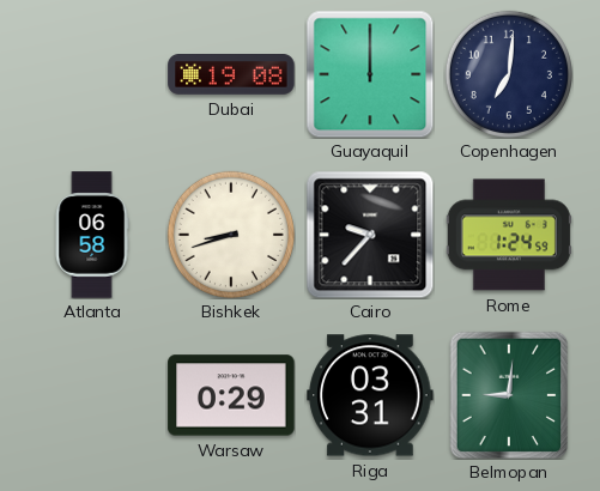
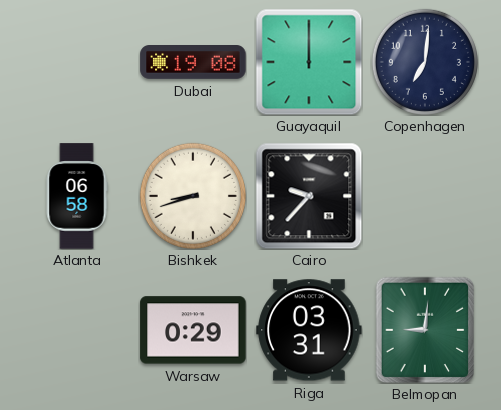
Rome: 1:24 -> none (509, 235)
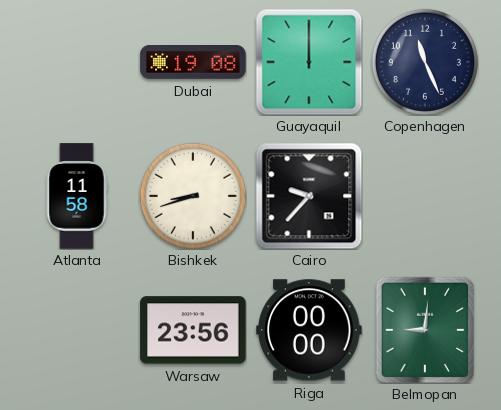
Copenhagen: 7:01 -> 11:26 (425, 62)
Atlanta: 06:58 -> 11:58 (77, 196)
Warsaw: 0:29 -> 23:56 (193, 330)
Riga: 03:31 -> 00:00 (309, 330)
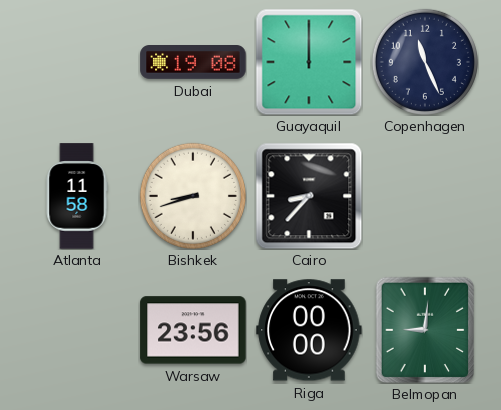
Cairo: 9:37 -> 8:37 (309, 196)
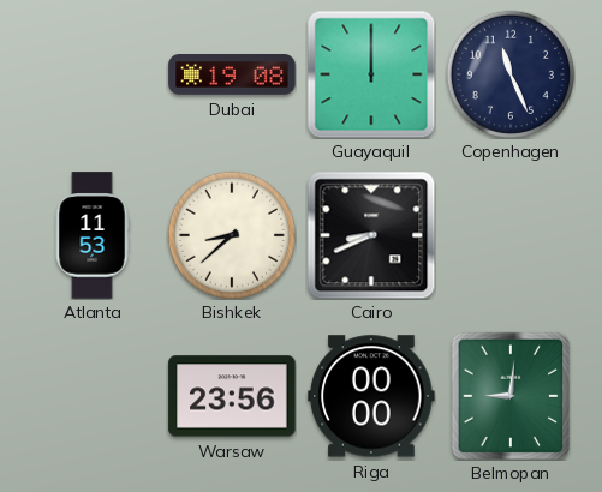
Atlanta: 11:58 -> 11:53 (93, 235)
Bishkek: 8:42 -> 8:38 (232, 235)
Cairo: 8:37 -> 8:41 (371, 235)
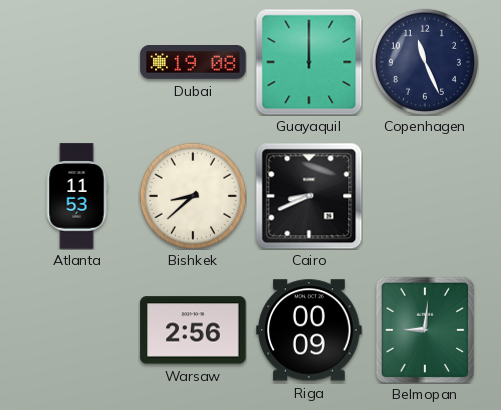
Warsaw: 23:56 -> 2:56 (193, 330)
Riga: 00:00 -> 00:09 (309, 330)
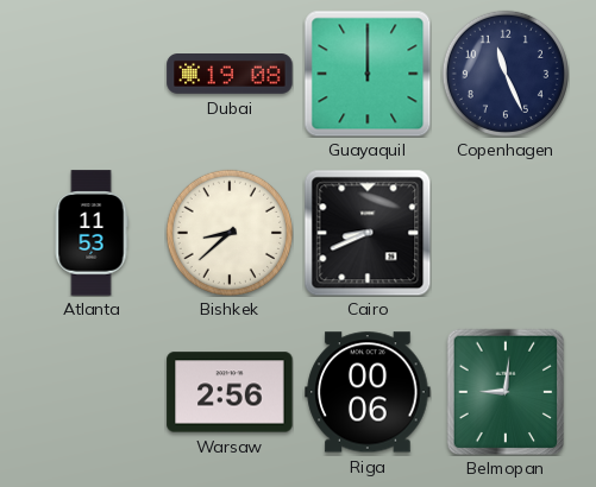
Riga: 00:09 -> 00:06 (368, 392)
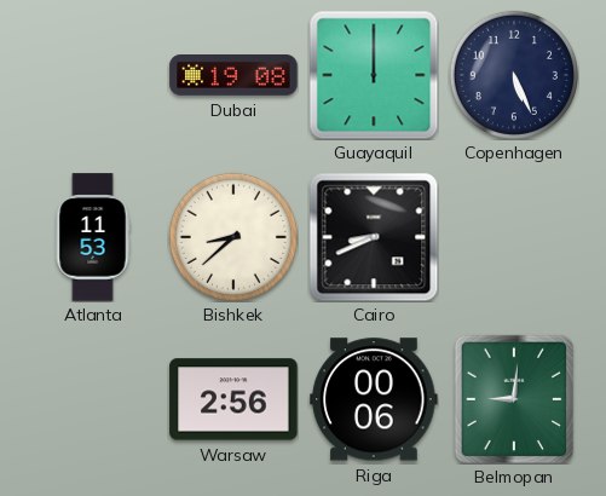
Copenhagen: 11:26 -> 5:26 (514, 75)
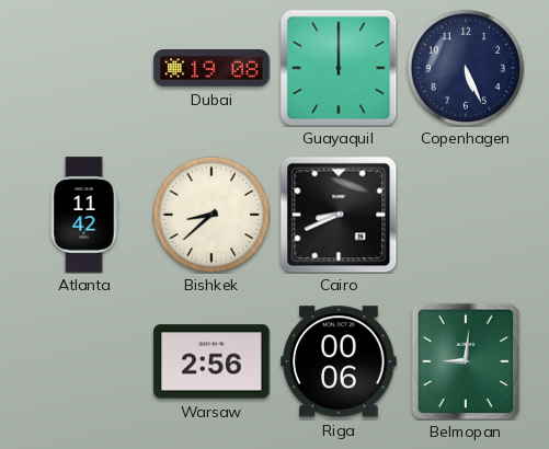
Atlanta: 11:53 -> 11:42 (84, 215)
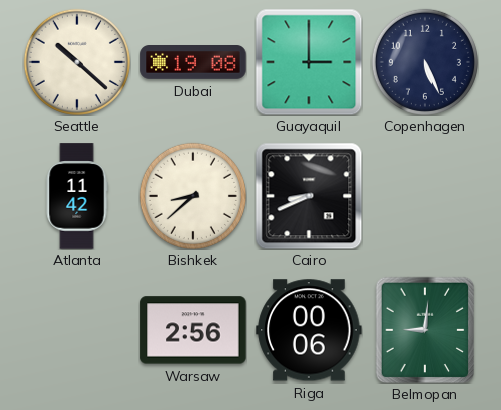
Seattle: none -> 10:22 (77, 62)
Guayaquil: 12:00 -> 3:00 (309, 62)
